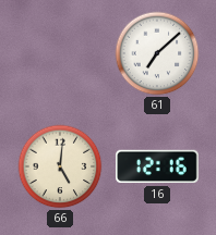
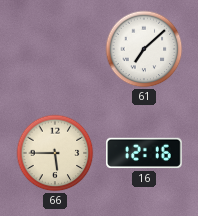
66: 5:01 -> 5:45 (55, 153)
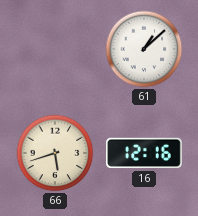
61: 7:08 -> 1:08 (144, 49)
66: 5:45 -> 5:42 (55, 153)
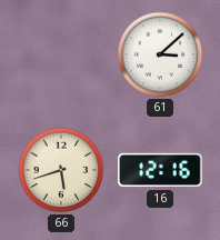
61: 1:08 -> 3:08 (160, 54)
